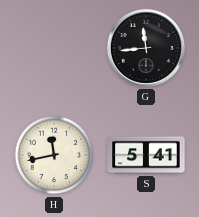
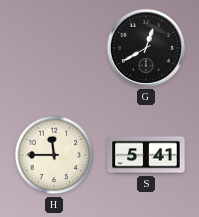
G: 11:44 -> 12:40 (146, 48)
H: 11:43 -> 11:45 (54, 155)
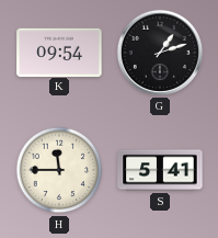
K: none -> 09:54 (59, 52)
G: 12:40 -> 1:12 (160, 53)
